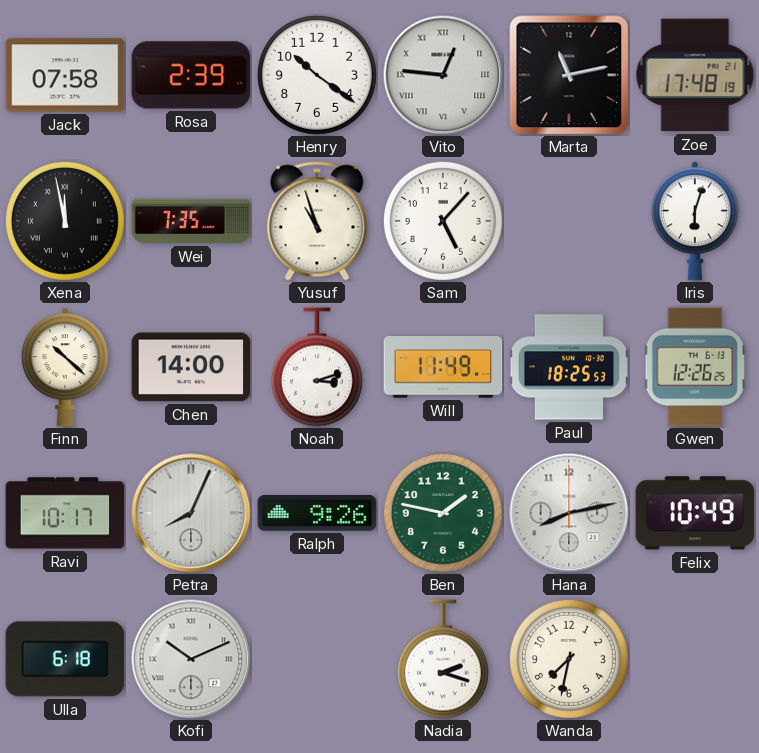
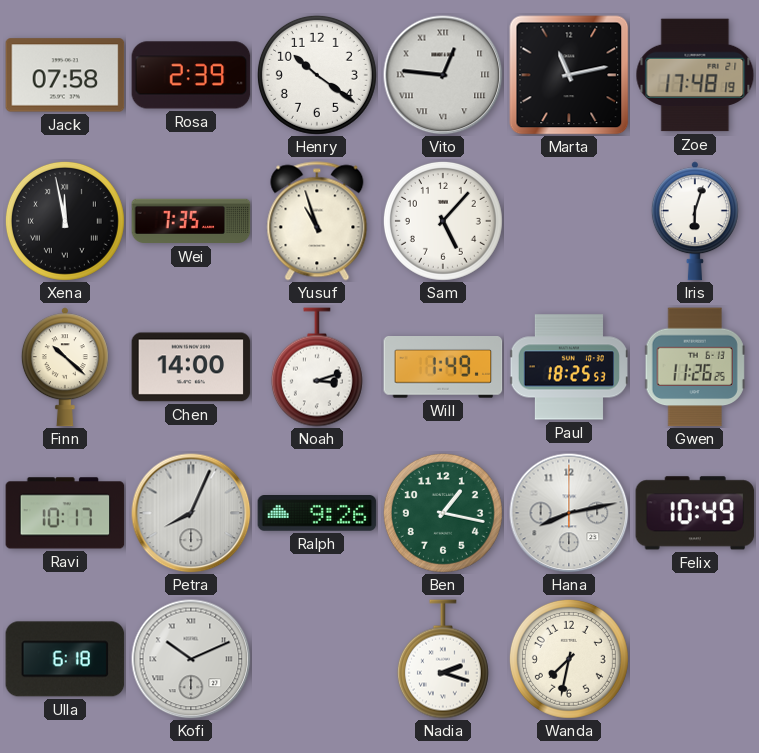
Will: 11:49 -> 1:49 (443, 367)
Gwen: 12:26 -> 11:26 (695, 367)
Ben: 1:47 -> 1:17 (443, 513)
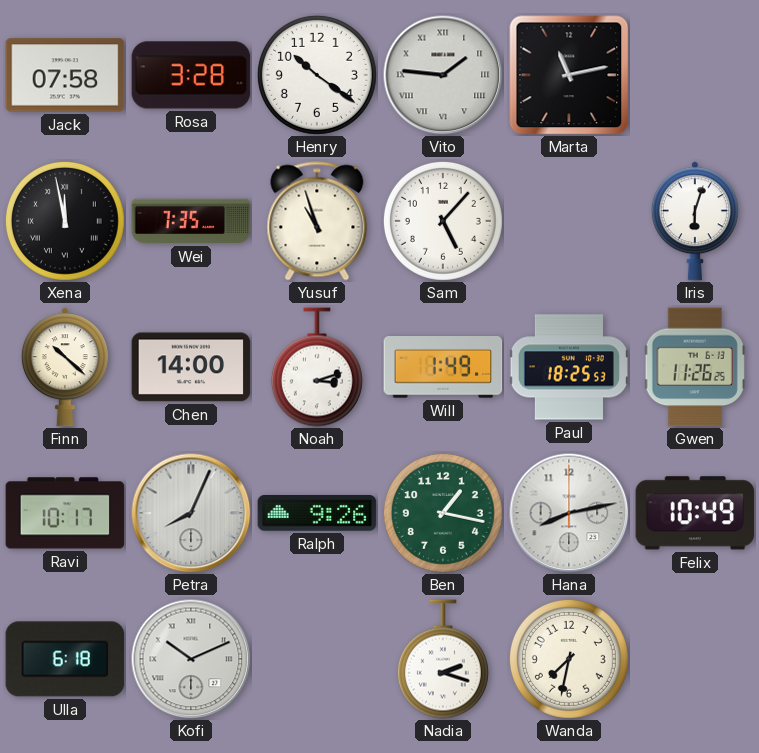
Rosa: 2:39 -> 3:28 (191, 75)
Vito: 12:46 -> 1:46 (443, 75)
Zoe: 17:48 -> none (695, 75)
